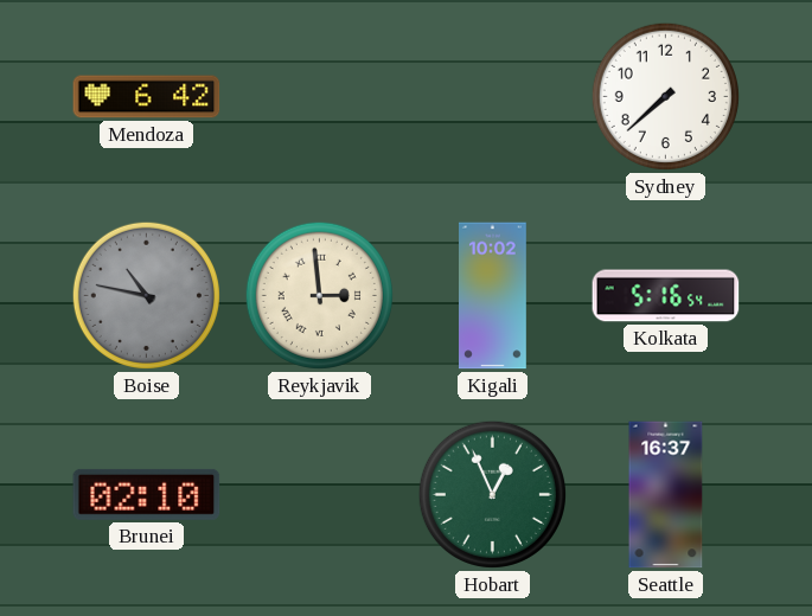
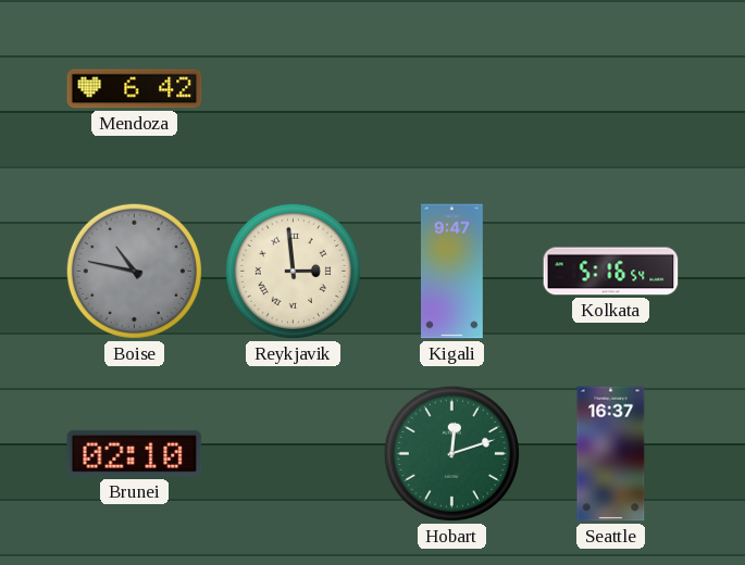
Sydney: 7:38 -> none (665, 96)
Kigali: 10:02 -> 9:47 (452, 272)
Hobart: 12:56 -> 12:12 (451, 453)
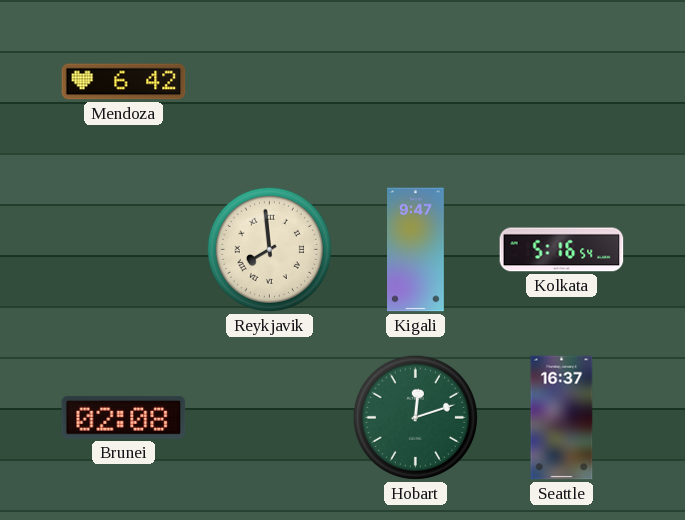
Boise: 10:47 -> none (134, 271)
Reykjavik: 2:59 -> 7:59 (269, 249)
Brunei: 02:10 -> 02:08 (124, 417)
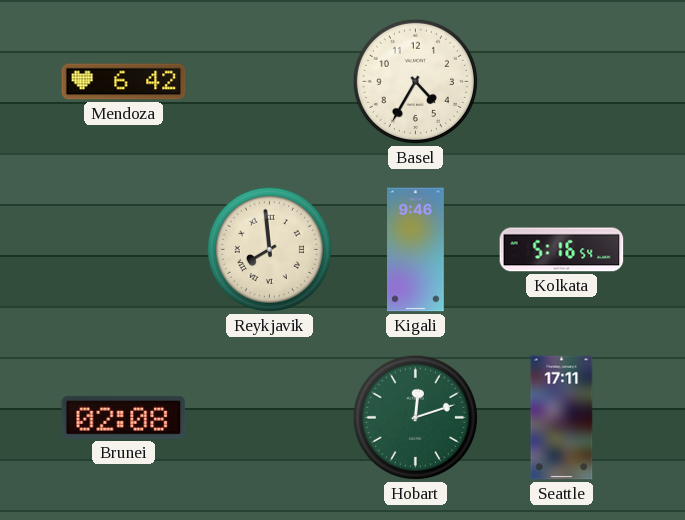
Basel: none -> 4:35 (415, 81)
Kigali: 9:47 -> 9:46 (416, 250)
Seattle: 16:37 -> 17:11 (562, 418)
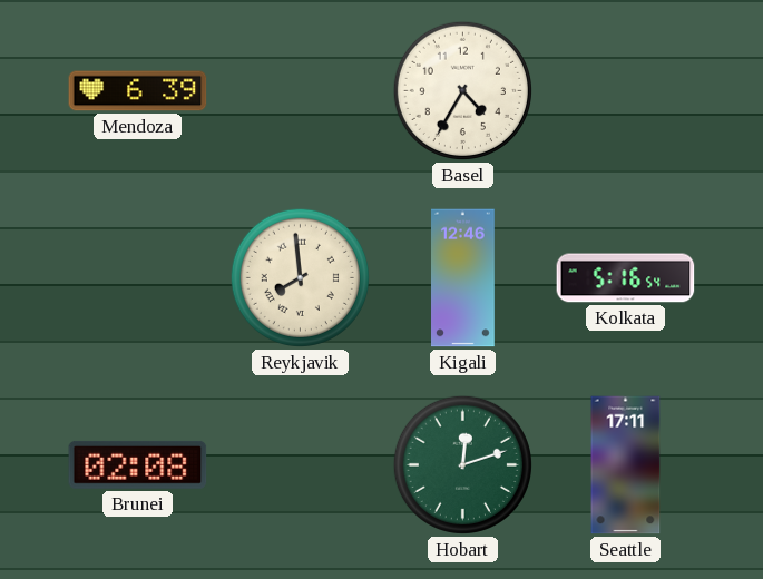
Mendoza: 6:42 -> 6:39 (138, 91)
Kigali: 9:46 -> 12:46 (463, 278)
